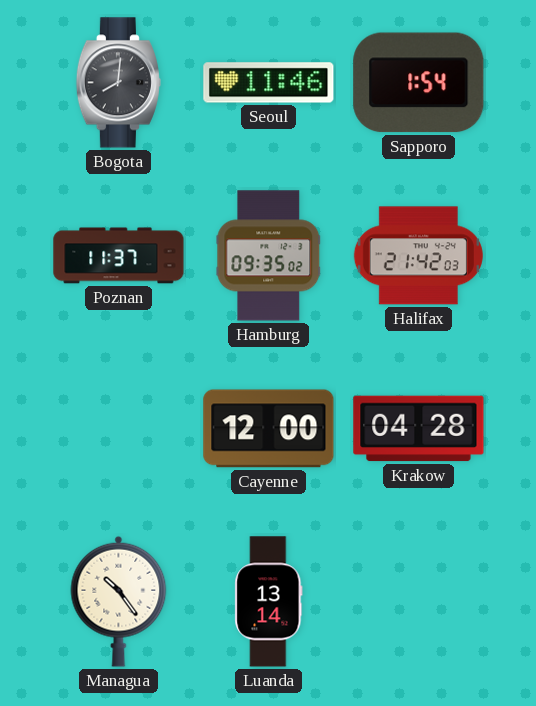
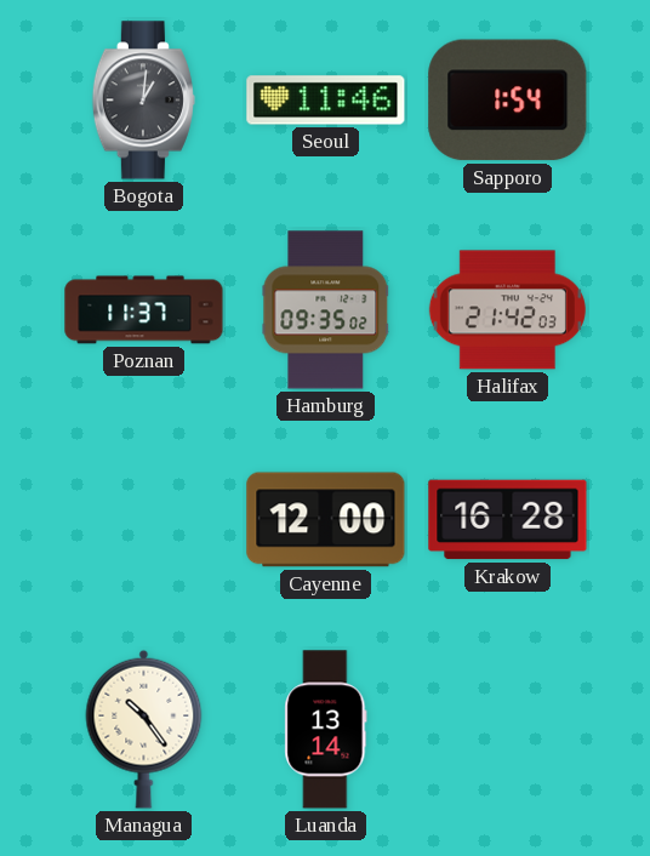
Bogota: 8:01 -> 1:01 (143, 101)
Krakow: 04:28 -> 16:28 (508, 520)
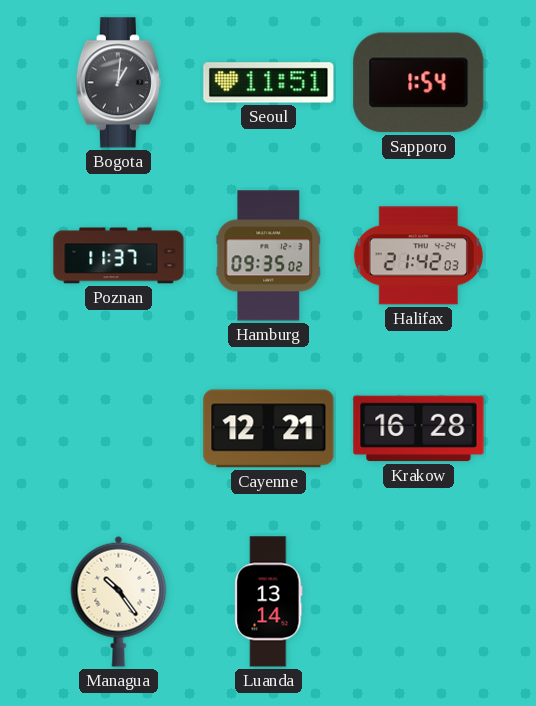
Seoul: 11:46 -> 11:51 (269, 83)
Cayenne: 12:00 -> 12:21 (269, 429)
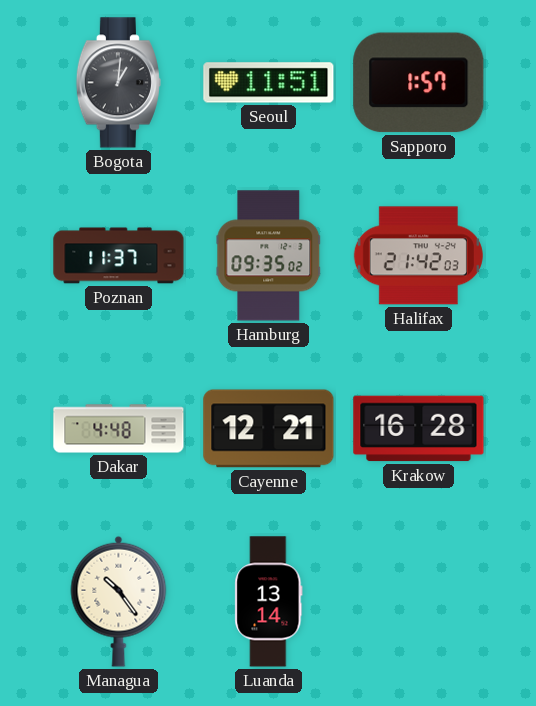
Sapporo: 1:54 -> 1:57 (419, 83)
Dakar: none -> 4:48 (119, 429)
